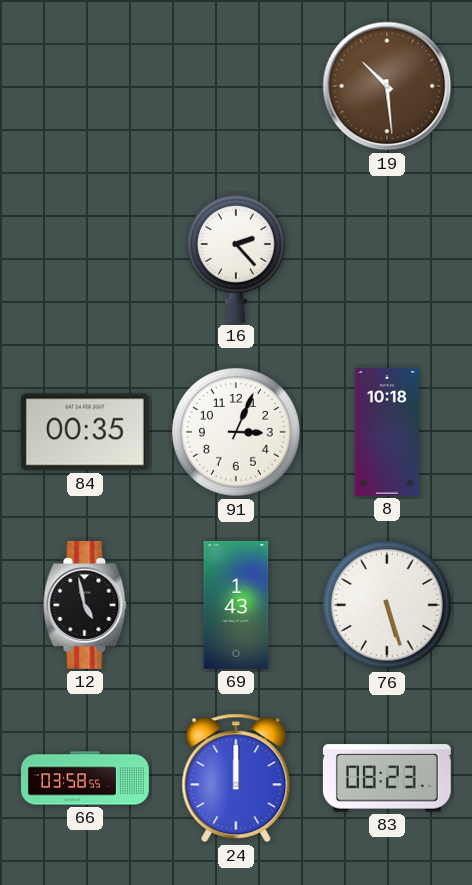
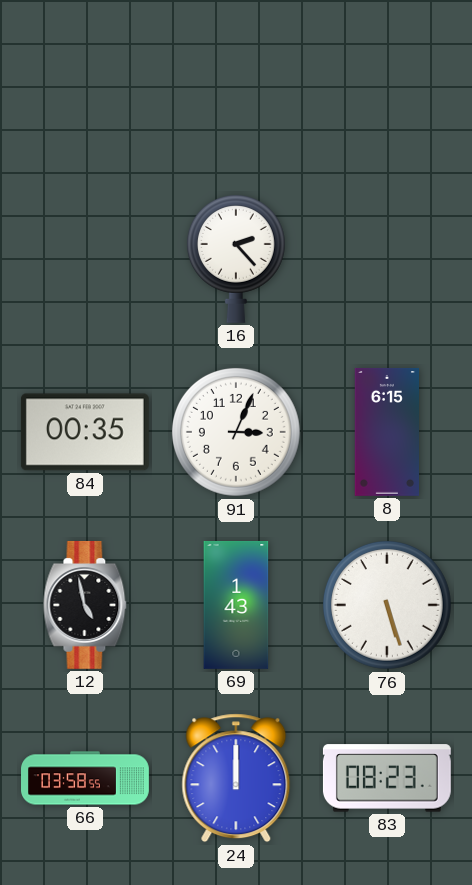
19: 10:29 -> none (387, 86)
8: 10:18 -> 6:15 (387, 432)
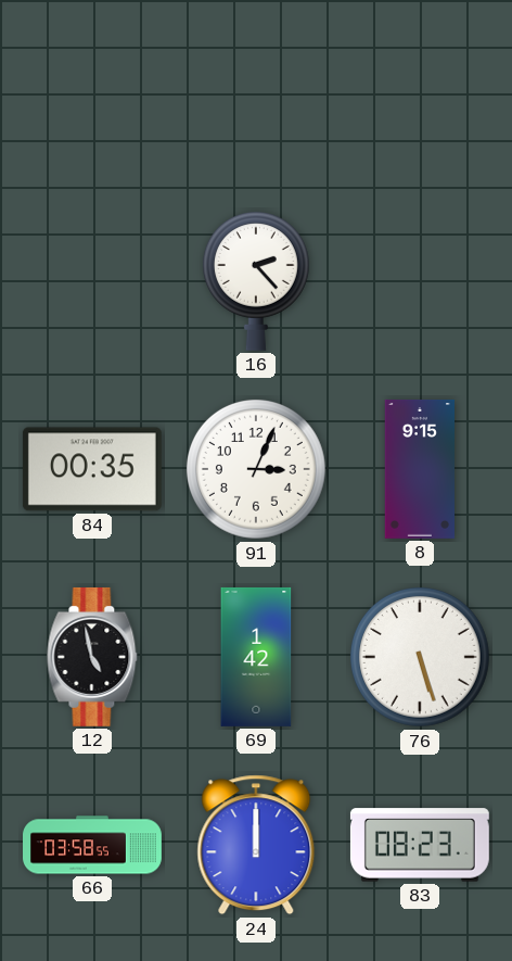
8: 6:15 -> 9:15 (420, 469)
69: 1:43 -> 1:42 (256, 657)
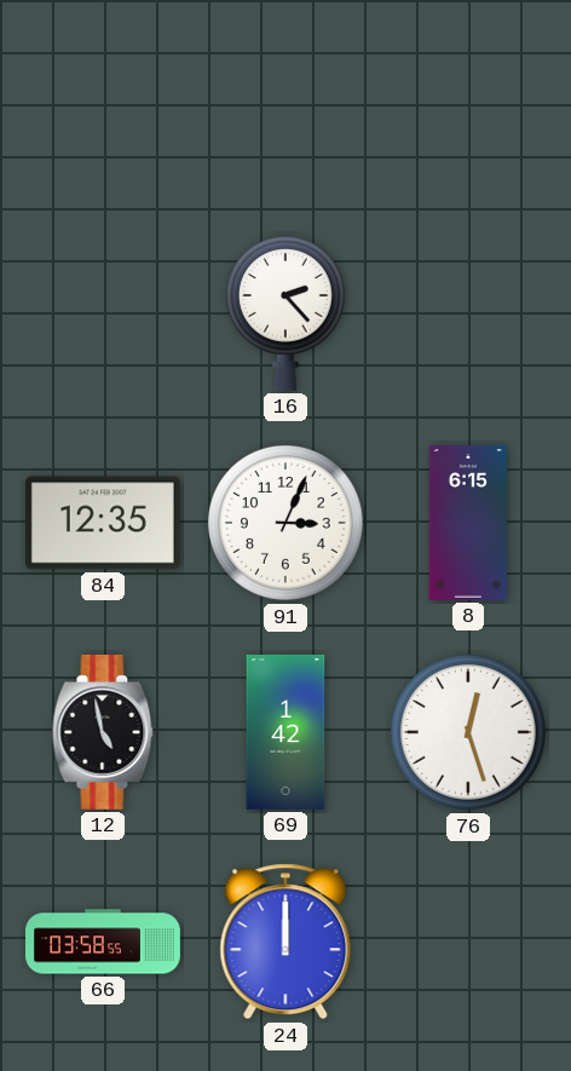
84: 00:35 -> 12:35 (103, 523)
8: 9:15 -> 6:15 (468, 523)
76: 5:27 -> 12:27 (468, 732)
83: 08:23 -> none (420, 845)
